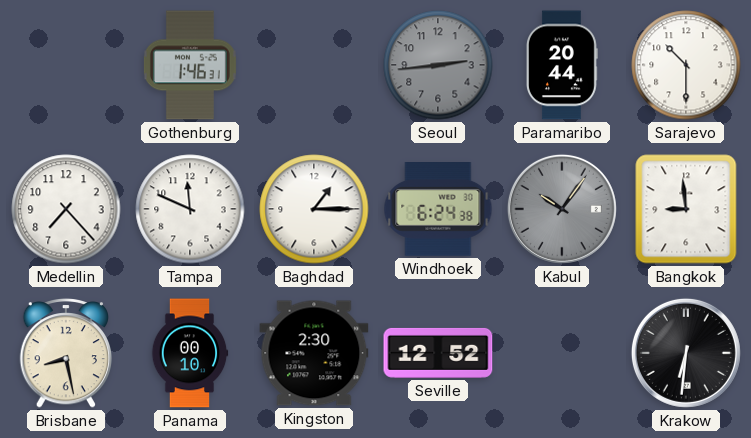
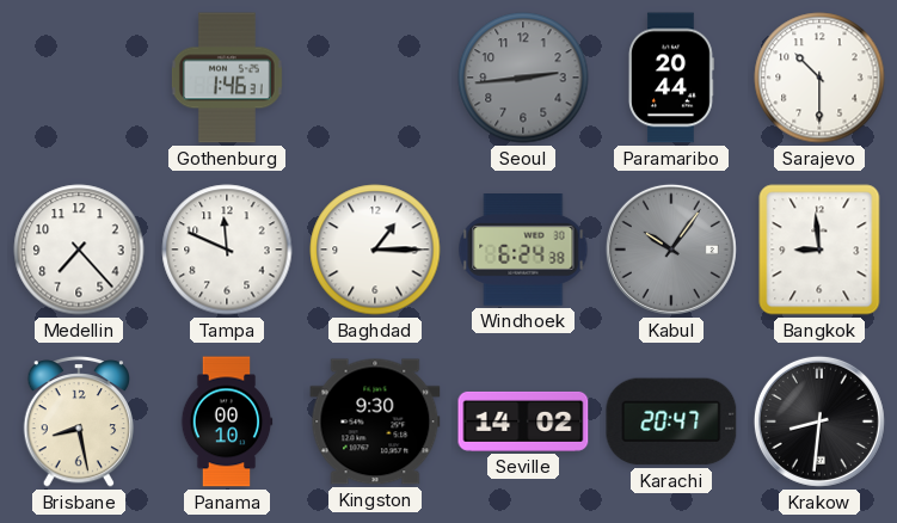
Kingston: 2:30 -> 9:30 (375, 422)
Seville: 12:52 -> 14:02 (523, 422)
Karachi: none -> 20:47 (671, 422)
Krakow: 6:31 -> 8:31 (819, 422)
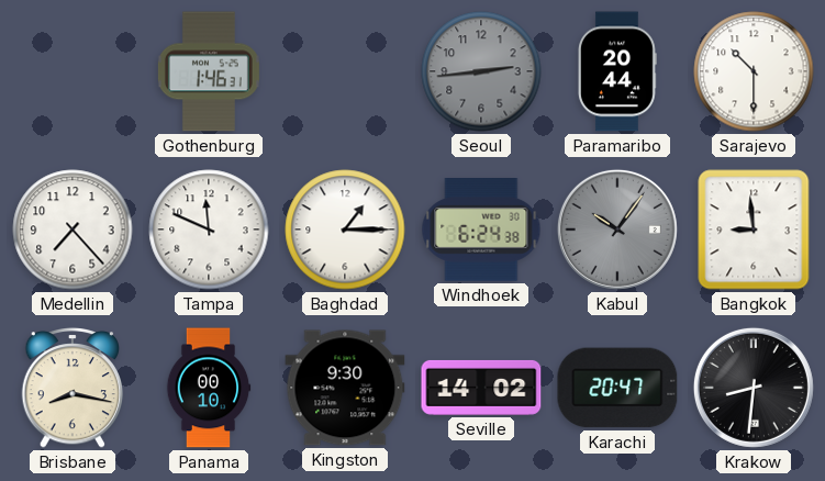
Brisbane: 8:28 -> 8:17 (73, 388)
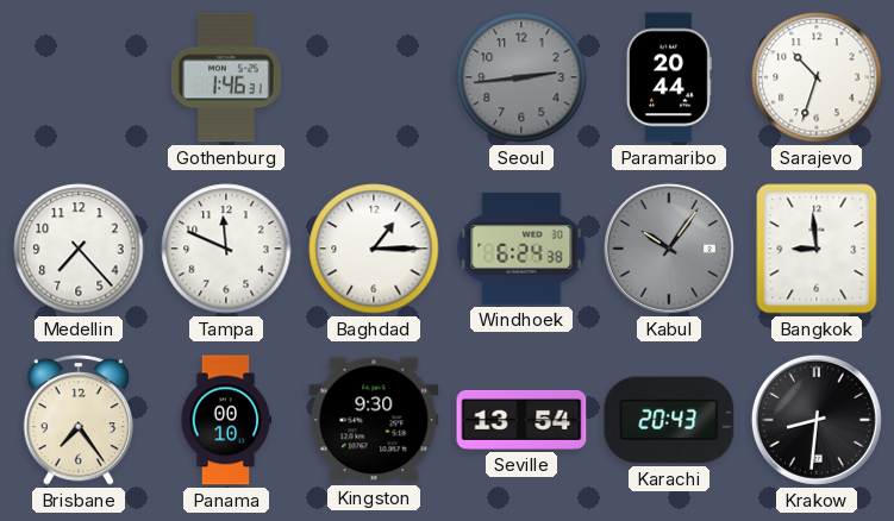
Sarajevo: 10:30 -> 10:33 (817, 77)
Brisbane: 8:17 -> 7:24 (79, 420)
Seville: 14:02 -> 13:54 (521, 420)
Karachi: 20:47 -> 20:43 (669, 420)
